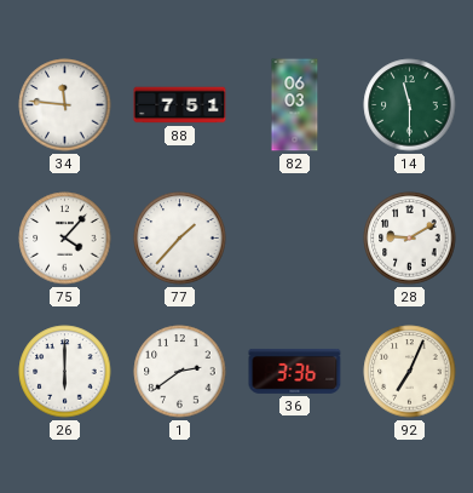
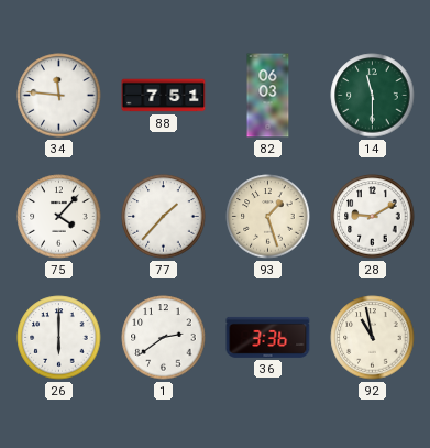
93: none -> 1:27 (268, 217)
92: 7:04 -> 10:58 (373, 338)
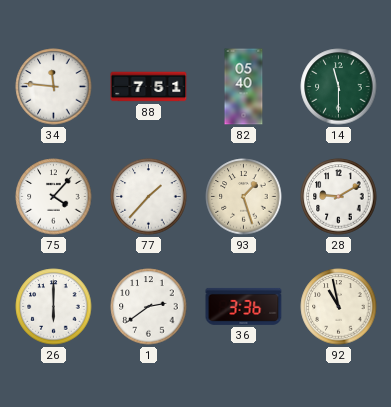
82: 06:03 -> 05:40 (244, 87)
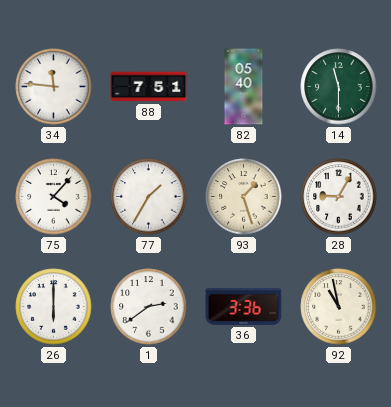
77: 1:37 -> 1:35 (149, 197)
28: 9:10 -> 9:05 (339, 197)
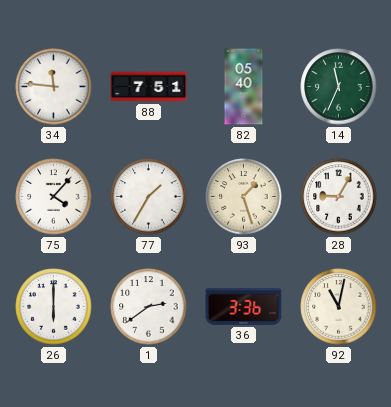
14: 11:30 -> 11:34 (339, 87)
92: 10:58 -> 11:02 (339, 307)
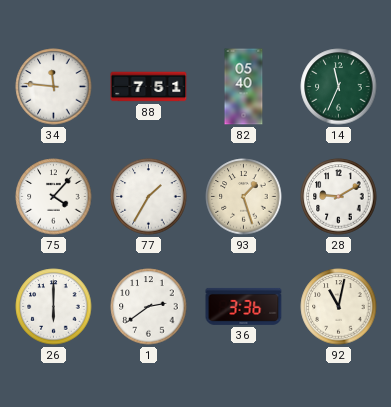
28: 9:05 -> 9:10 (339, 197)
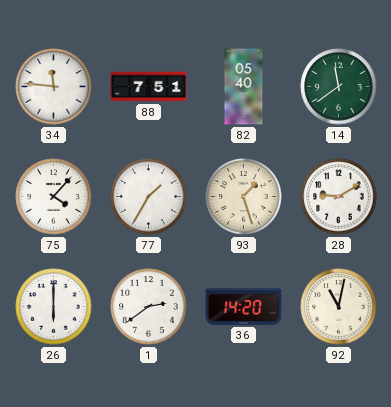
14: 11:34 -> 11:39 (339, 87)
36: 3:36 -> 14:20 (244, 306)
